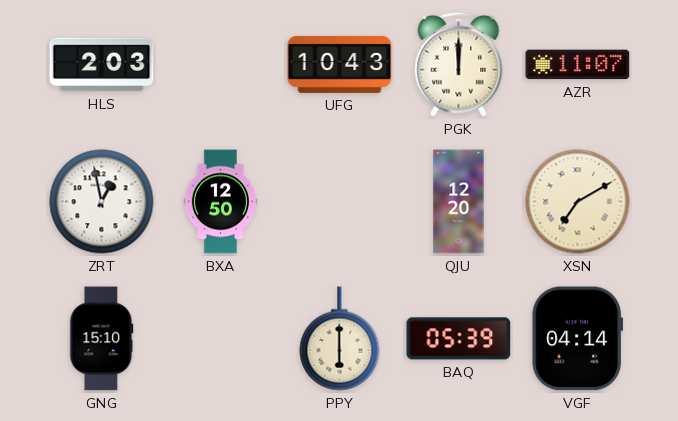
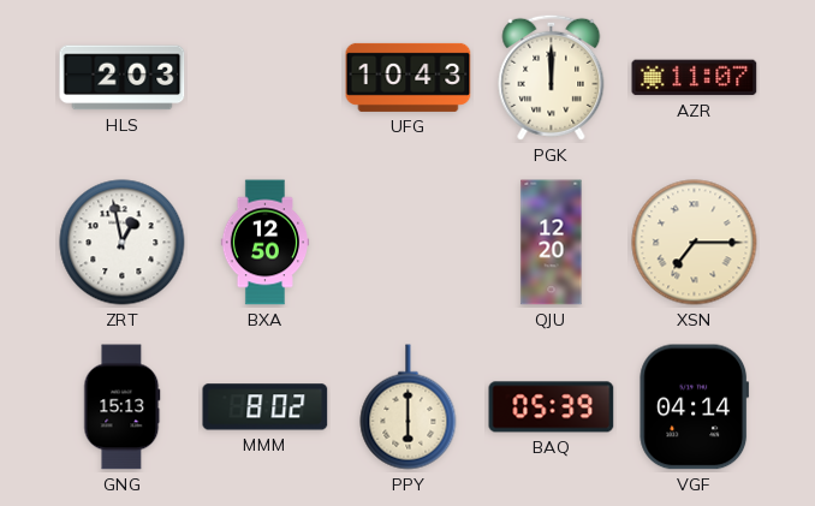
XSN: 7:10 -> 7:15 (695, 243)
GNG: 15:10 -> 15:13 (123, 407)
MMM: none -> 8:02 (266, 407)
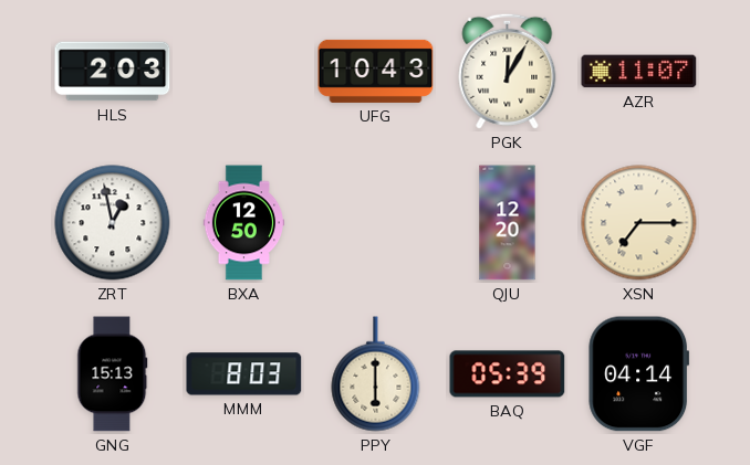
PGK: 12:00 -> 12:05 (508, 71)
MMM: 8:02 -> 8:03 (244, 374)
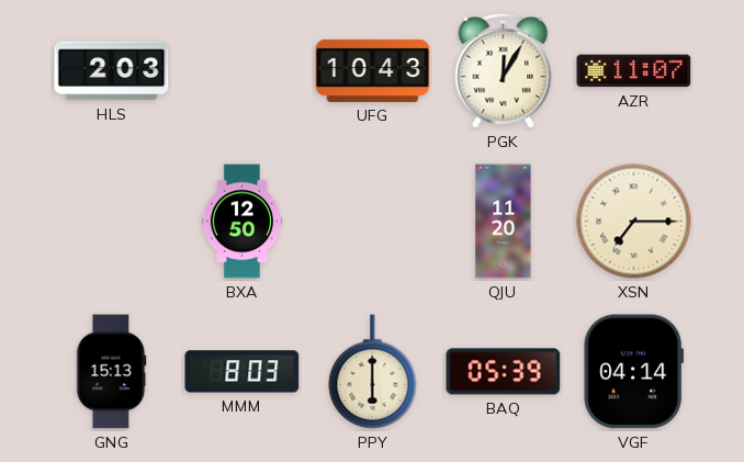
ZRT: 12:58 -> none (113, 223)
QJU: 12:20 -> 11:20 (504, 222)
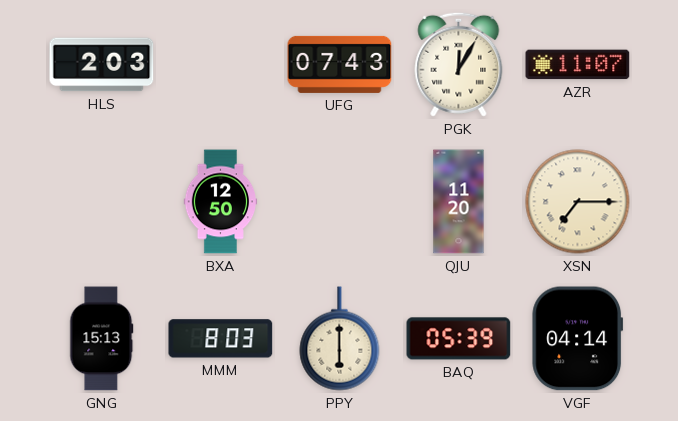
UFG: 10:43 -> 07:43 (340, 64)
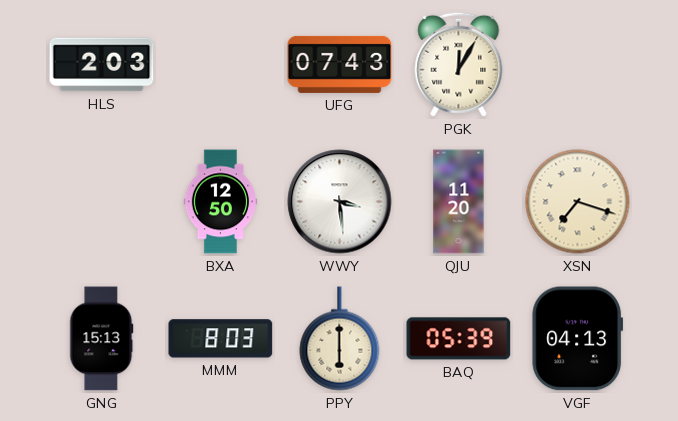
AZR: 11:07 -> none (578, 65)
WWY: none -> 3:29 (340, 202)
XSN: 7:15 -> 7:18 (578, 202)
VGF: 04:14 -> 04:13 (577, 339)
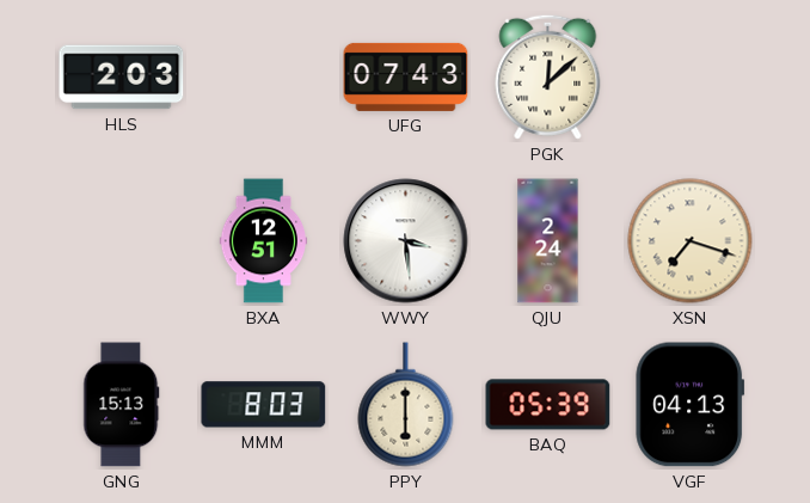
PGK: 12:05 -> 12:08 (548, 76)
BXA: 12:50 -> 12:51 (264, 241)
QJU: 11:20 -> 2:24 (548, 241)
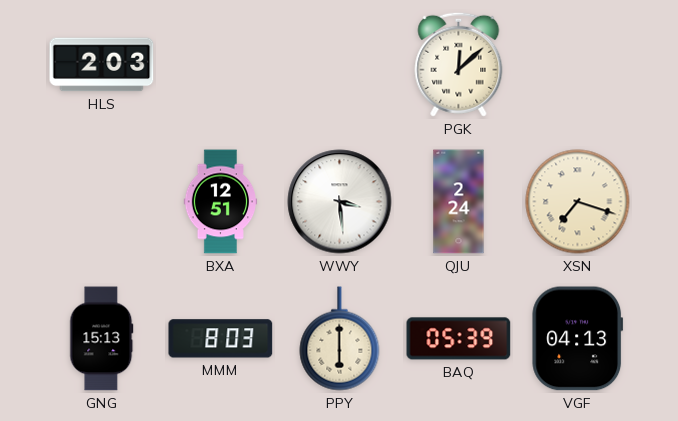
UFG: 07:43 -> none (406, 76)
